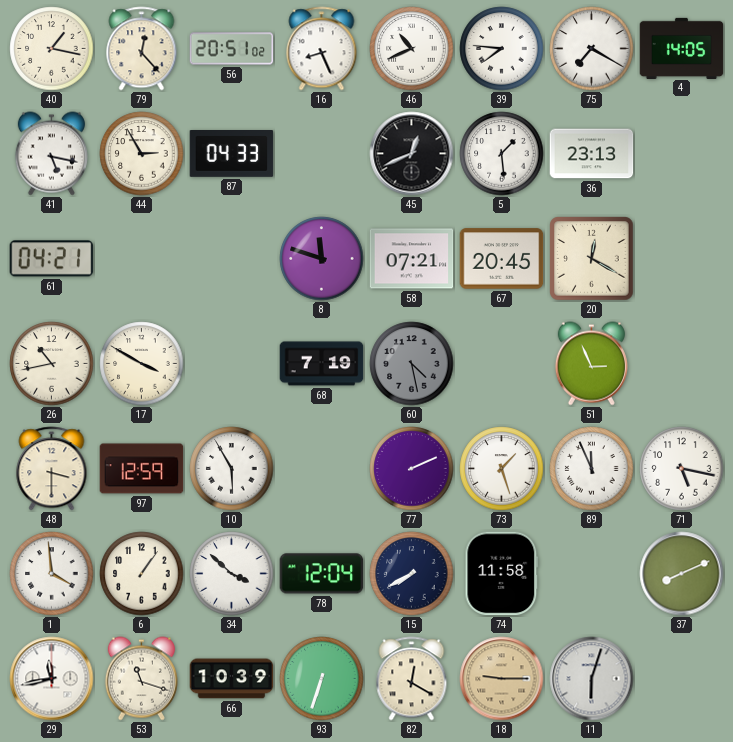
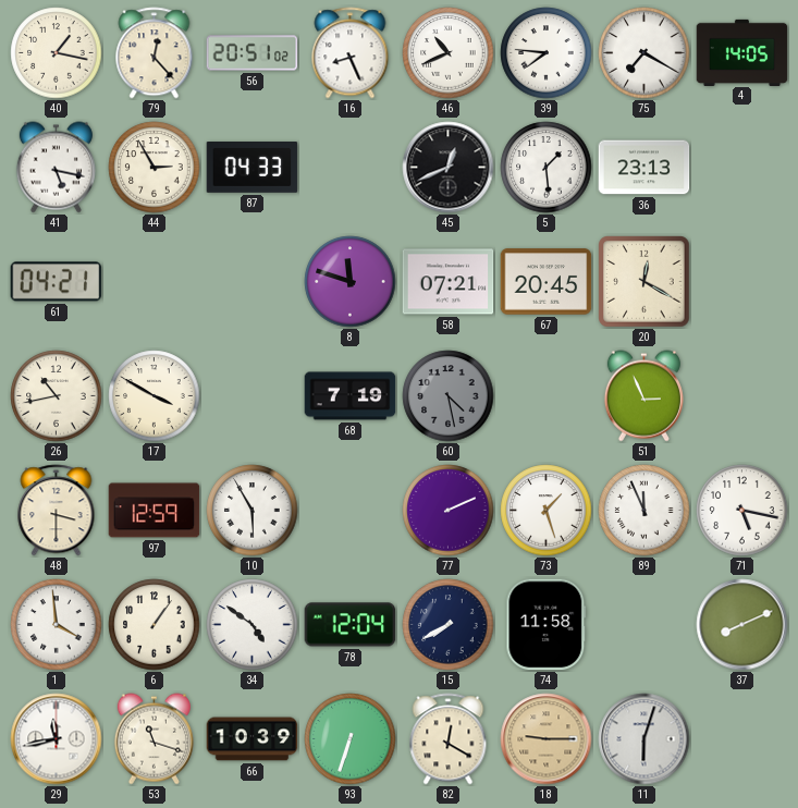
34: 3:52 -> 4:51 (253, 625)
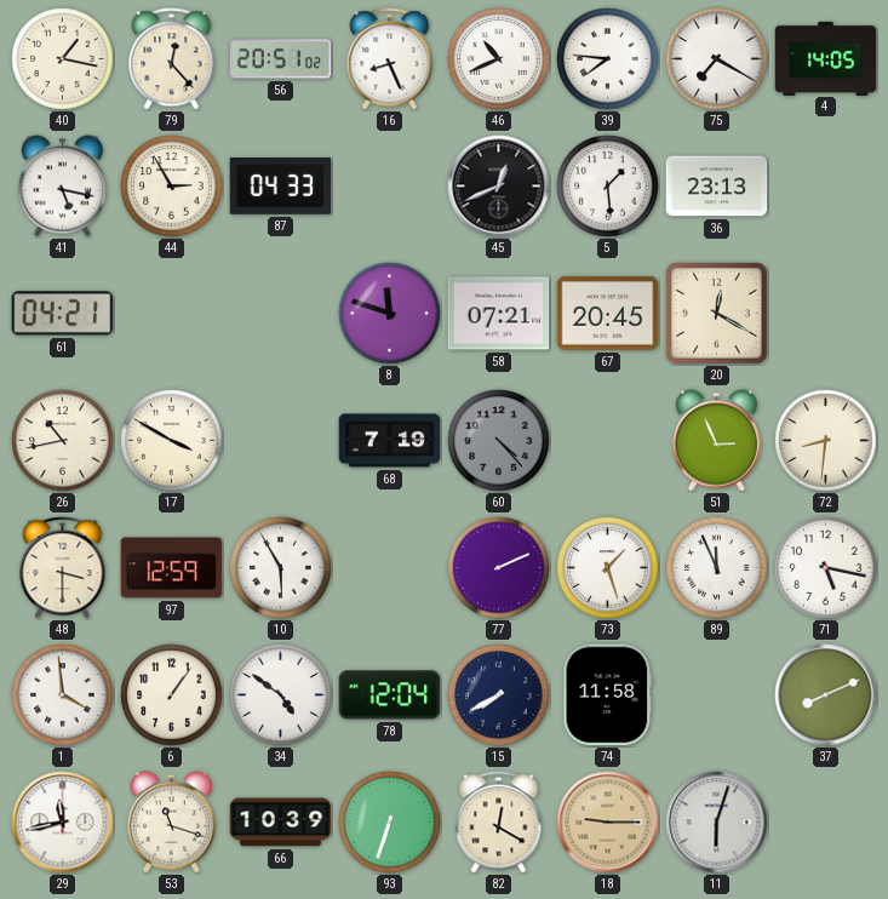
60: 4:28 -> 4:23 (499, 441)
72: none -> 8:31 (826, 441)
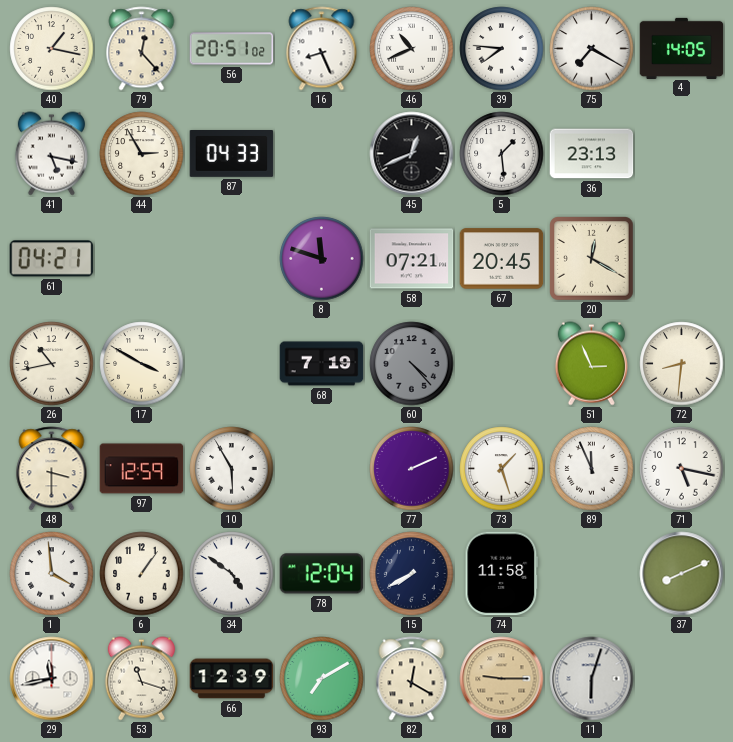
66: 10:39 -> 12:39 (232, 679)
93: 6:33 -> 7:10 (322, 679)
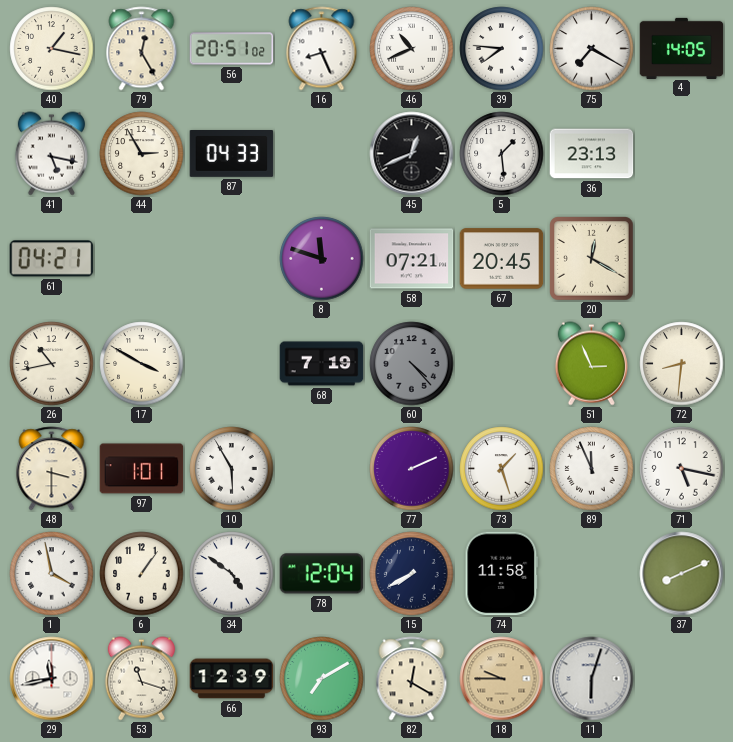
79: 12:23 -> 12:25 (142, 49)
97: 12:59 -> 1:01 (142, 469)
1: 3:59 -> 3:58 (52, 574)
18: 9:15 -> 9:45 (502, 679)
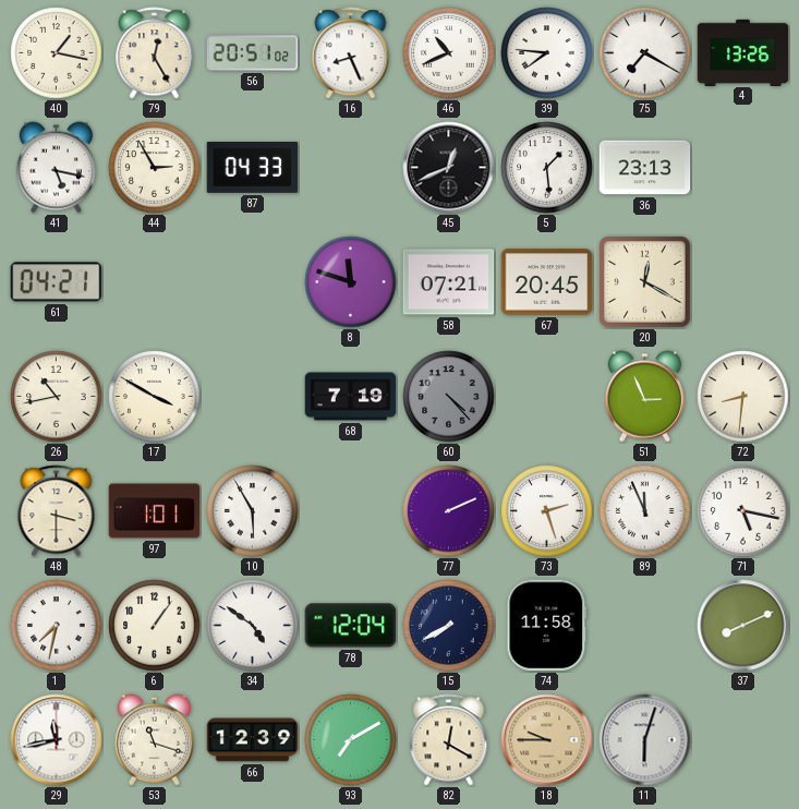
4: 14:05 -> 13:26 (743, 52)
73: 1:27 -> 2:27 (547, 511)
1: 3:58 -> 7:32 (57, 626)
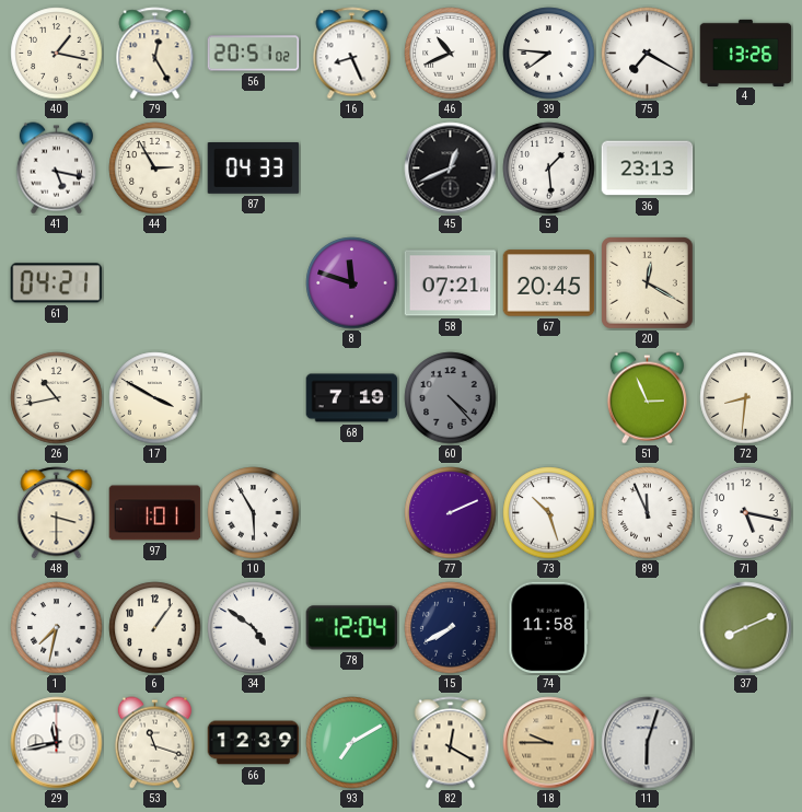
73: 2:27 -> 10:27 (549, 513)
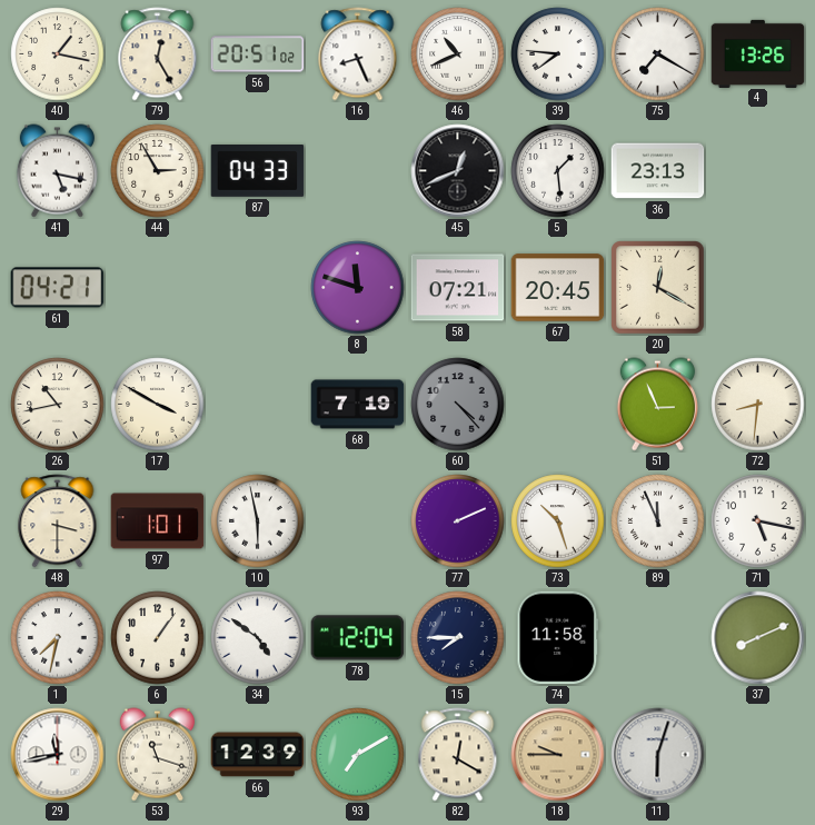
10: 5:55 -> 5:58 (258, 521)
15: 7:40 -> 7:45 (458, 638)
